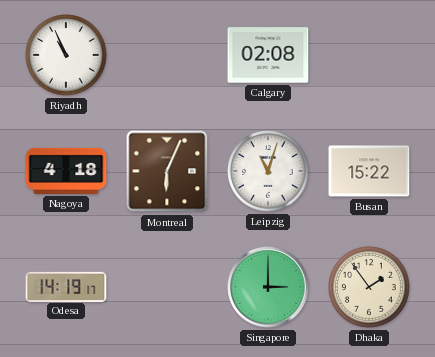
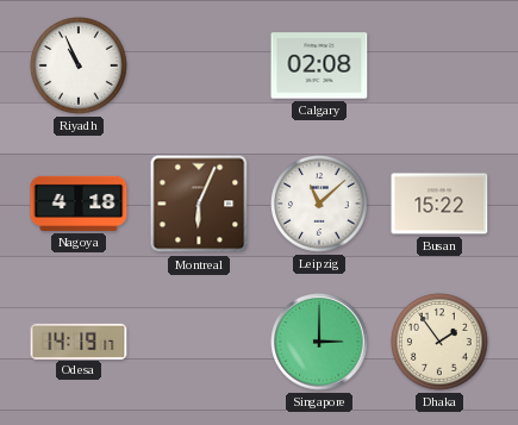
Leipzig: 11:03 -> 11:08 (320, 205)
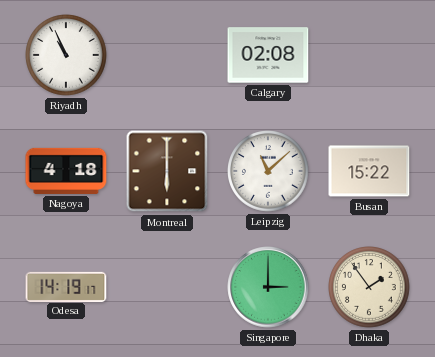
Montreal: 6:04 -> 6:00 (167, 171)
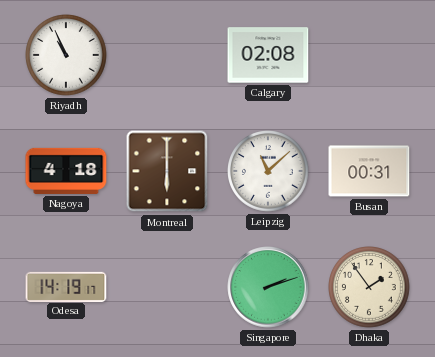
Busan: 15:22 -> 00:31 (369, 171)
Singapore: 3:00 -> 2:12 (268, 287)
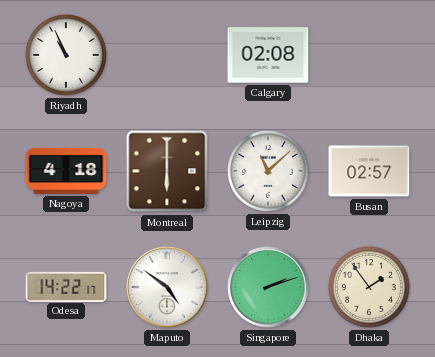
Busan: 00:31 -> 02:57 (369, 171)
Odesa: 14:19 -> 14:22 (66, 286)
Maputo: none -> 4:51 (167, 287)
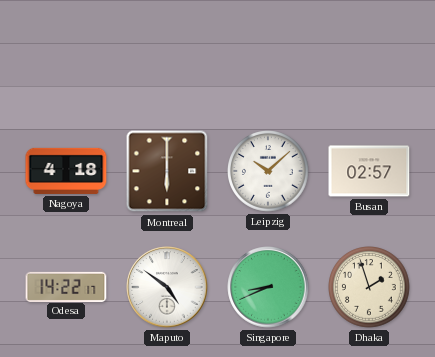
Riyadh: 10:56 -> none (67, 56)
Calgary: 02:08 -> none (268, 55)
Leipzig: 11:08 -> 10:08 (269, 172)
Singapore: 2:12 -> 8:41 (268, 287)
Dhaka: 1:54 -> 1:57 (370, 288)
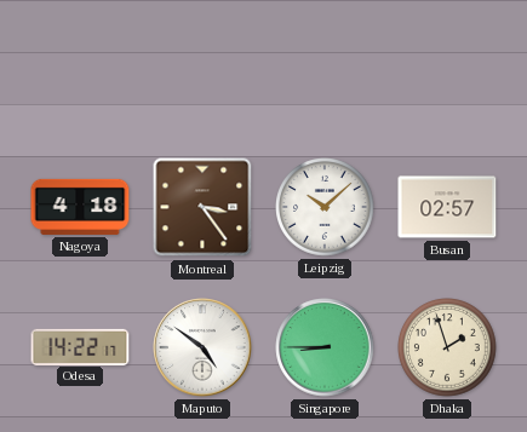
Montreal: 6:00 -> 3:24 (202, 207)
Singapore: 8:41 -> 8:45 (325, 347)
